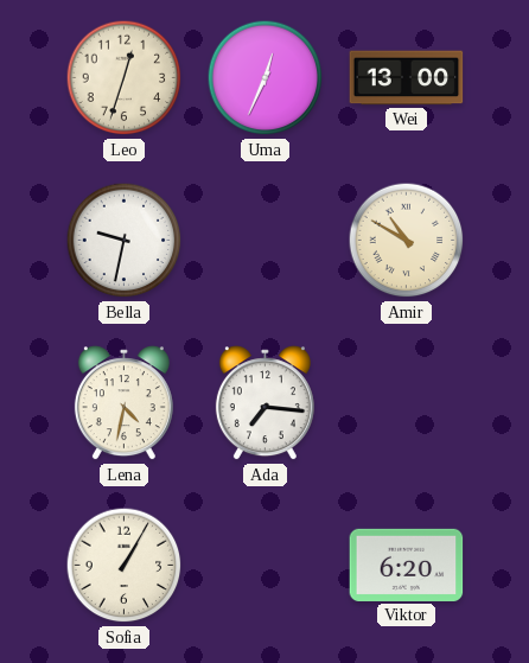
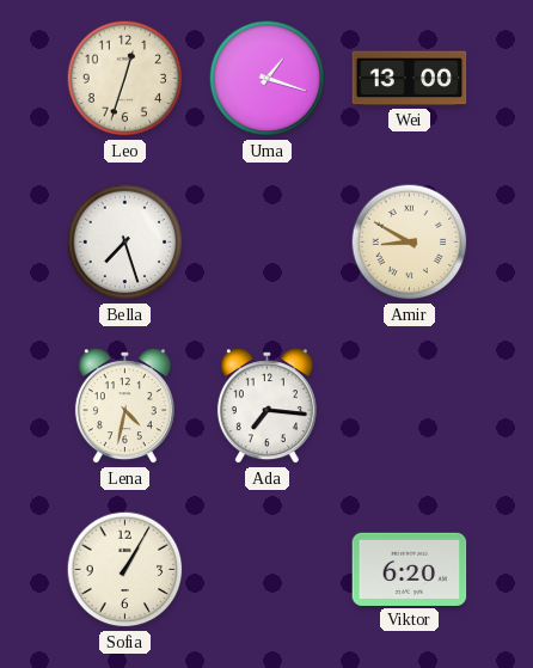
Uma: 12:34 -> 1:18 (268, 79)
Bella: 9:32 -> 7:27 (125, 243)
Amir: 10:50 -> 8:50 (410, 243)
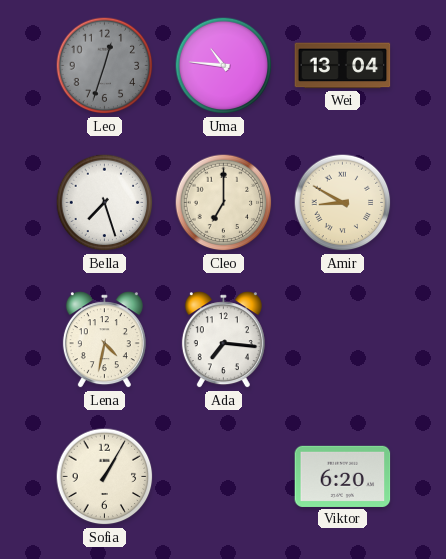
Leo dial: cream -> grey (105, 66)
Uma: 1:18 -> 10:46 (224, 66)
Wei: 13:00 -> 13:04 (343, 66)
Cleo: none -> 7:00 (224, 203)
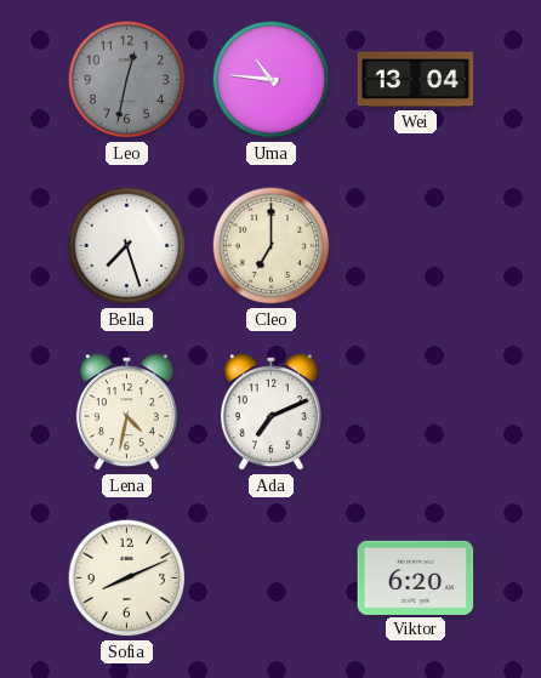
Leo: 12:33 -> 12:32 (127, 80)
Amir: 8:50 -> none (343, 203)
Ada: 7:16 -> 7:11 (270, 412)
Sofia: 1:05 -> 8:11 (127, 579)
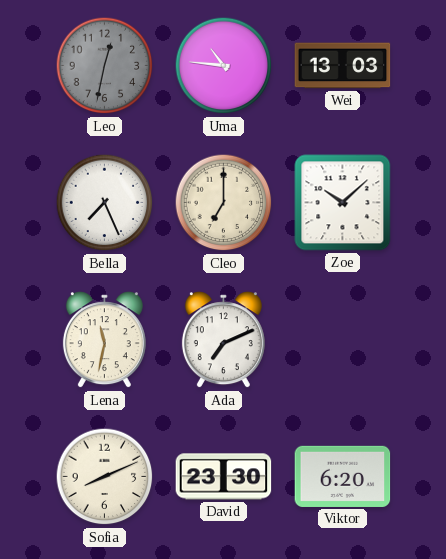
Wei: 13:04 -> 13:03 (343, 66)
Bella: 7:27 -> 7:26 (105, 203)
Zoe: none -> 10:08 (343, 203)
Lena: 4:32 -> 11:32 (104, 340)
David: none -> 23:30 (224, 477)
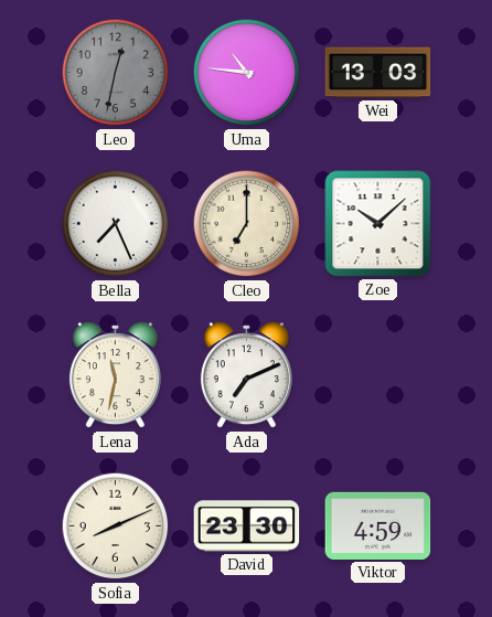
Viktor: 6:20 -> 4:59 (378, 525)
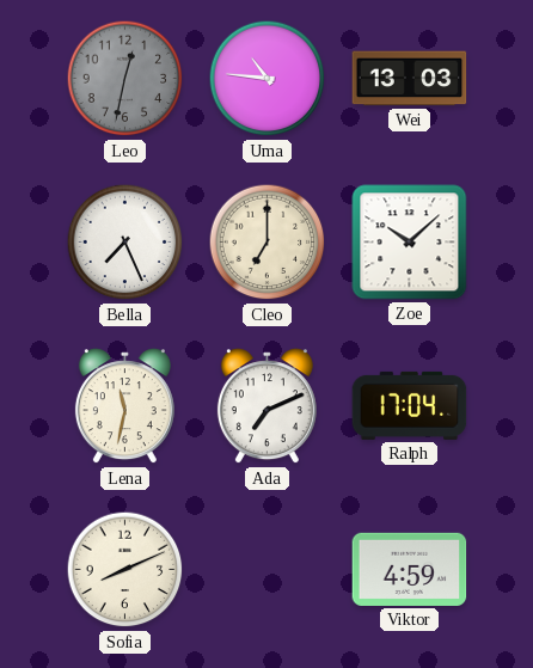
Ralph: none -> 17:04 (410, 405)
David: 23:30 -> none (247, 526)
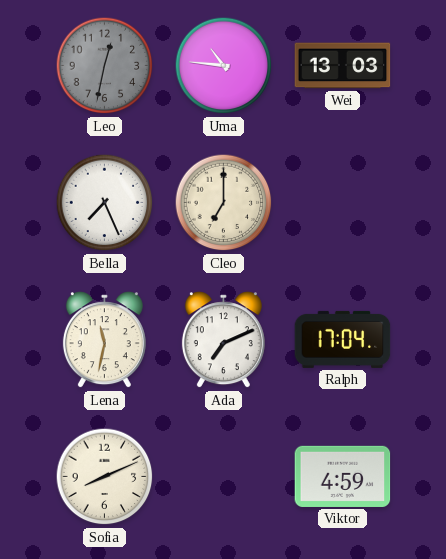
Zoe: 10:08 -> none (410, 243)
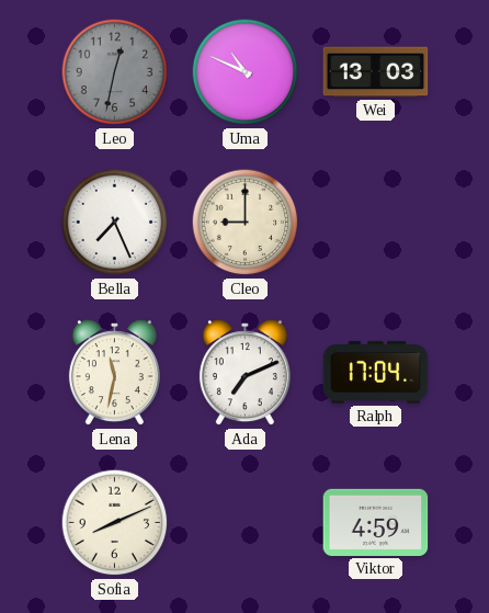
Uma: 10:46 -> 10:49 (246, 72)
Cleo: 7:00 -> 9:00 (246, 223)
